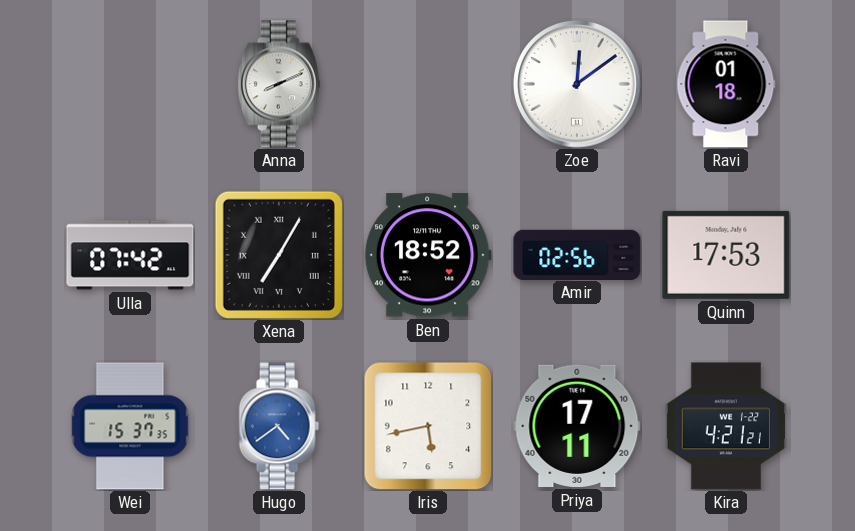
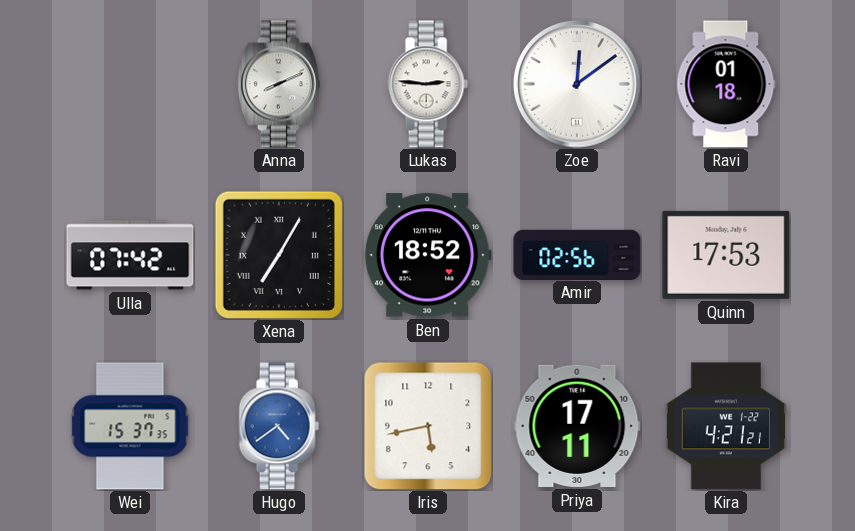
Lukas: none -> 2:46 (428, 84)
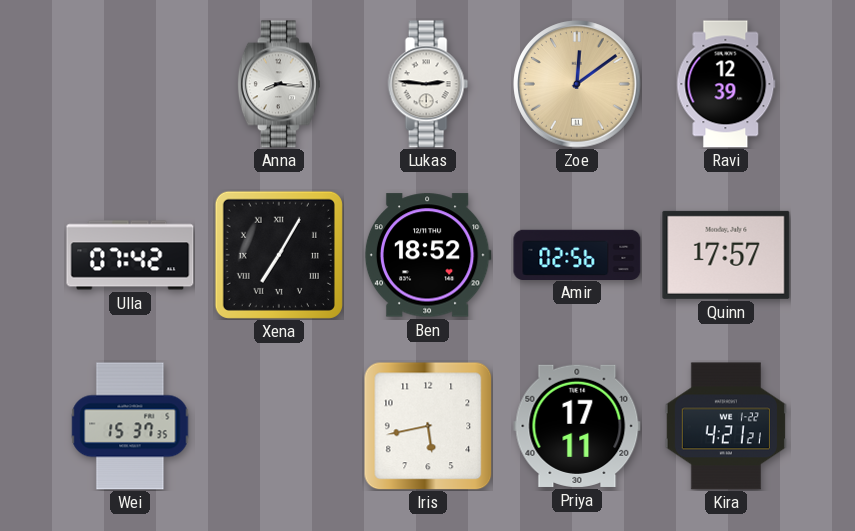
Anna: 8:11 -> 8:16 (279, 84)
Zoe dial: white -> champagne (577, 84)
Ravi: 01:18 -> 12:39 (726, 84)
Quinn: 17:53 -> 17:57 (726, 255)
Hugo: 4:39 -> none (279, 426)
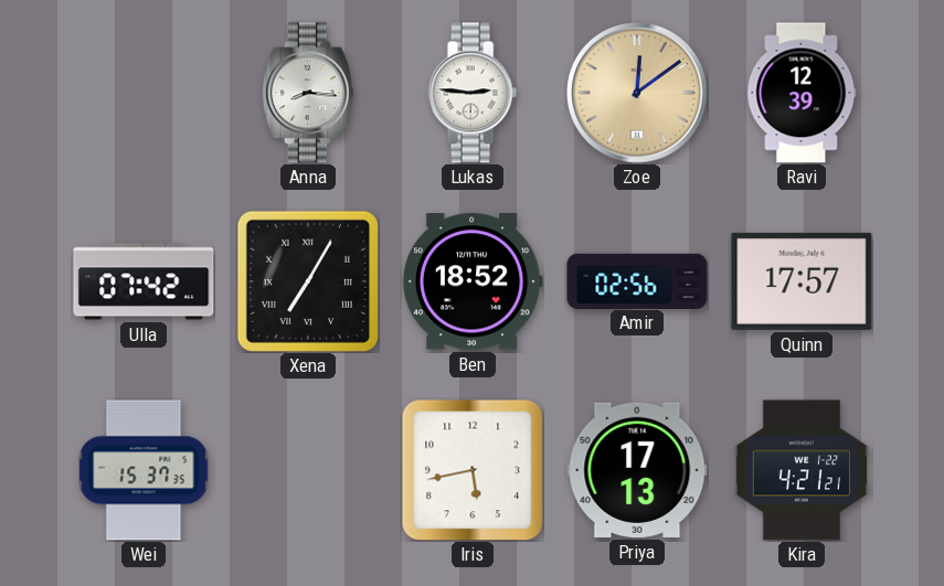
Priya: 17:11 -> 17:13 (637, 470)
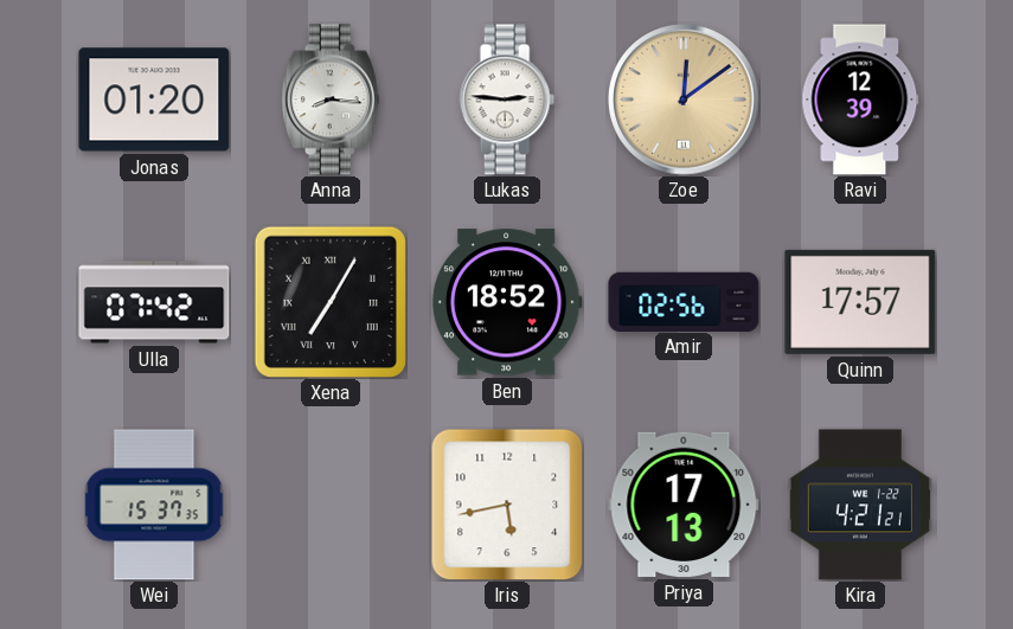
Jonas: none -> 01:20 (154, 100)
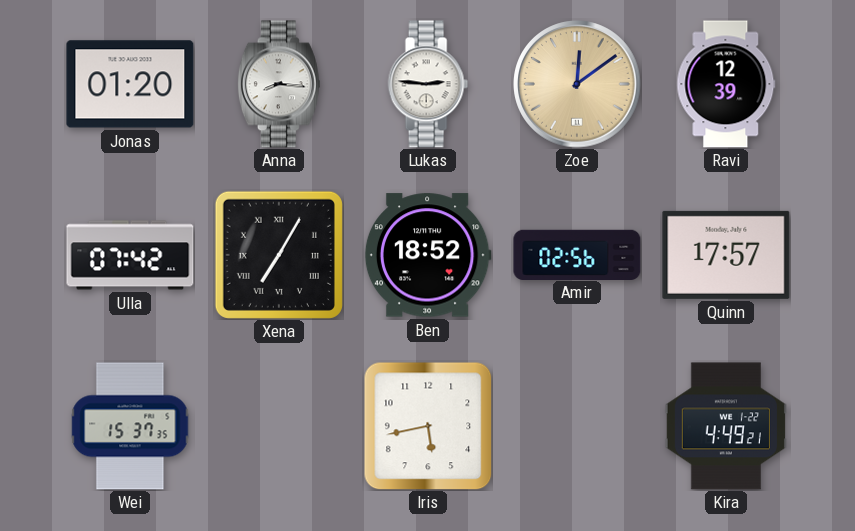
Priya: 17:13 -> none (684, 505)
Kira: 4:21 -> 4:49 (726, 426)
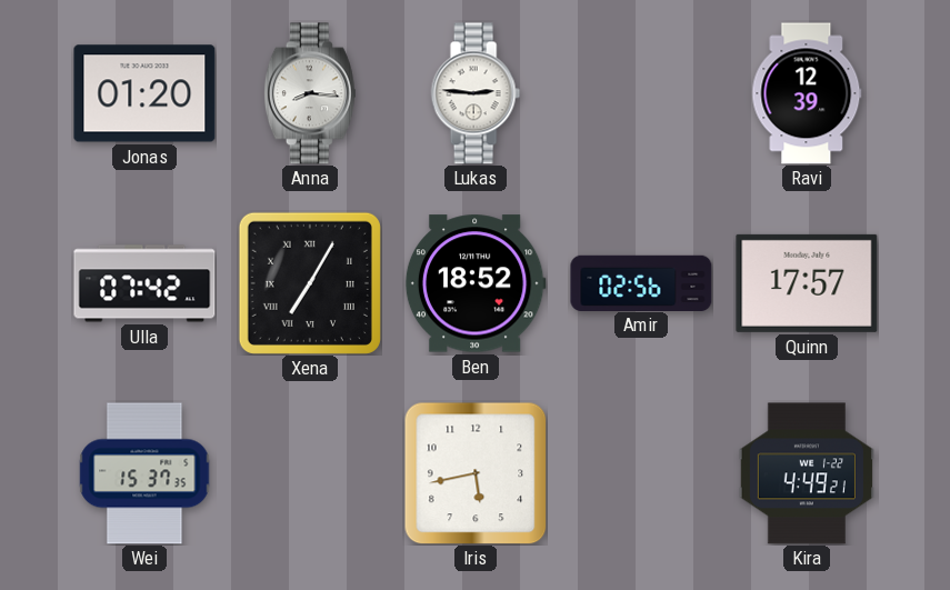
Zoe: 12:09 -> none (577, 84)
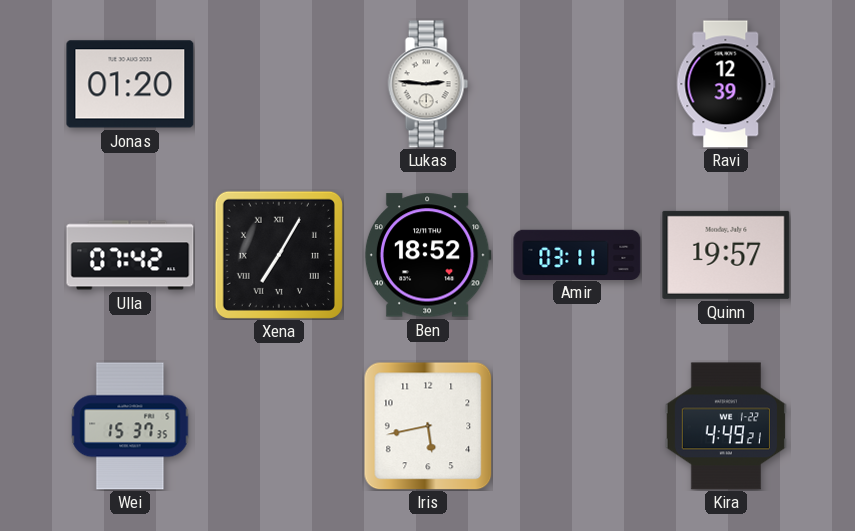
Anna: 8:16 -> none (310, 93)
Amir: 02:56 -> 03:11 (577, 254)
Quinn: 17:57 -> 19:57 (726, 255)
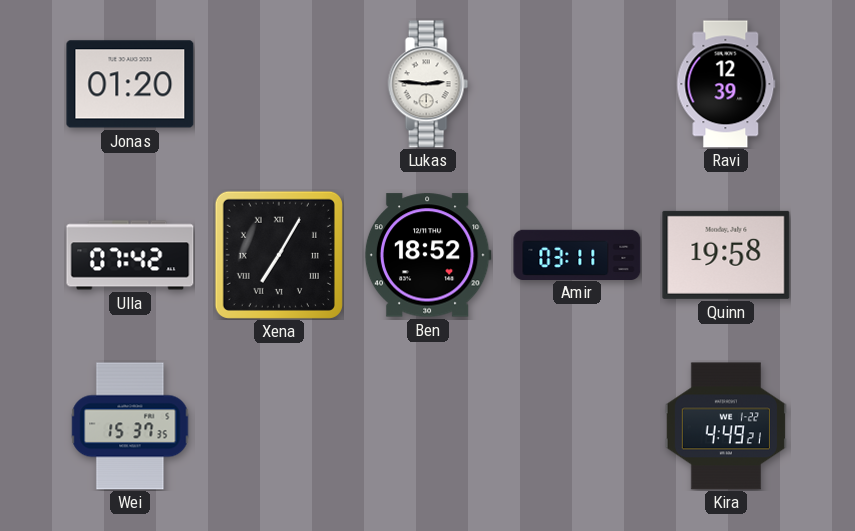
Quinn: 19:57 -> 19:58 (726, 255)
Iris: 5:43 -> none (428, 426)
